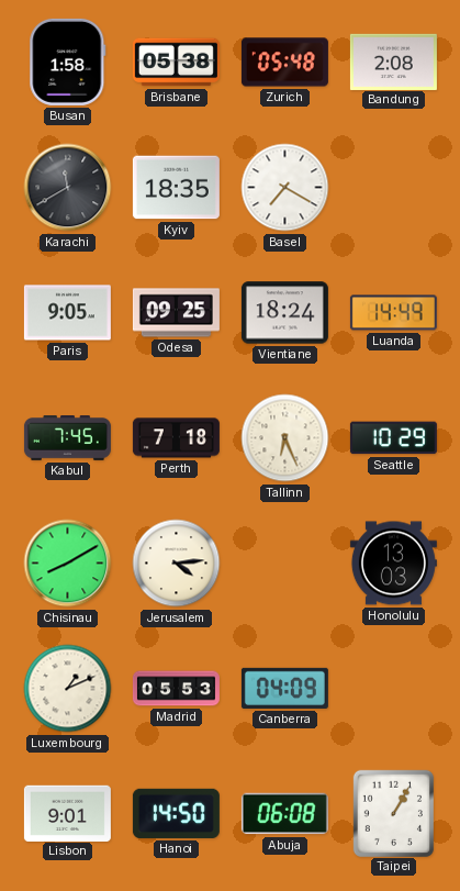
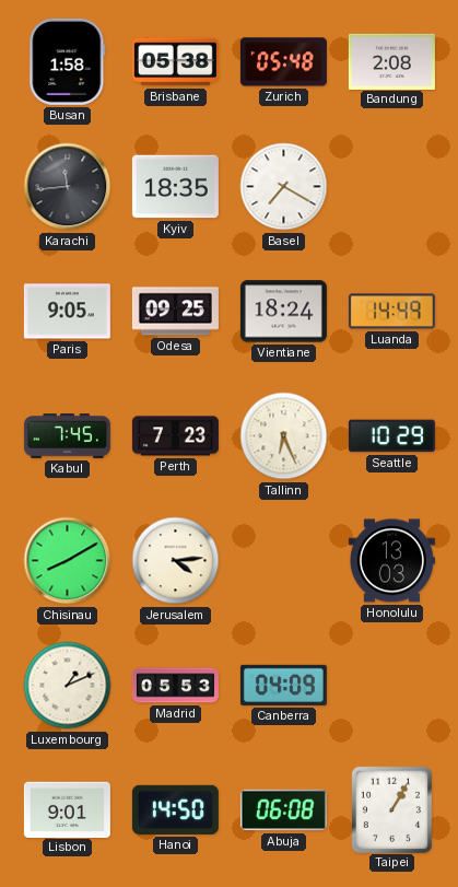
Karachi: 11:40 -> 11:44 (68, 187)
Perth: 7:18 -> 7:23 (175, 436)
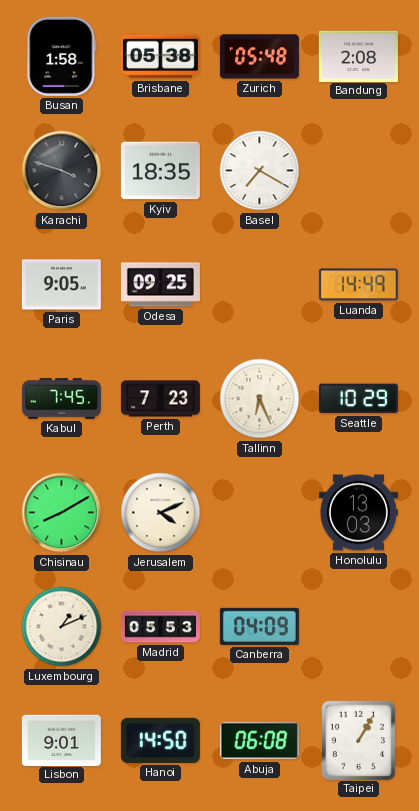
Karachi: 11:44 -> 3:48 (62, 171)
Vientiane: 18:24 -> none (283, 312)
Jerusalem: 4:14 -> 4:11 (161, 513)
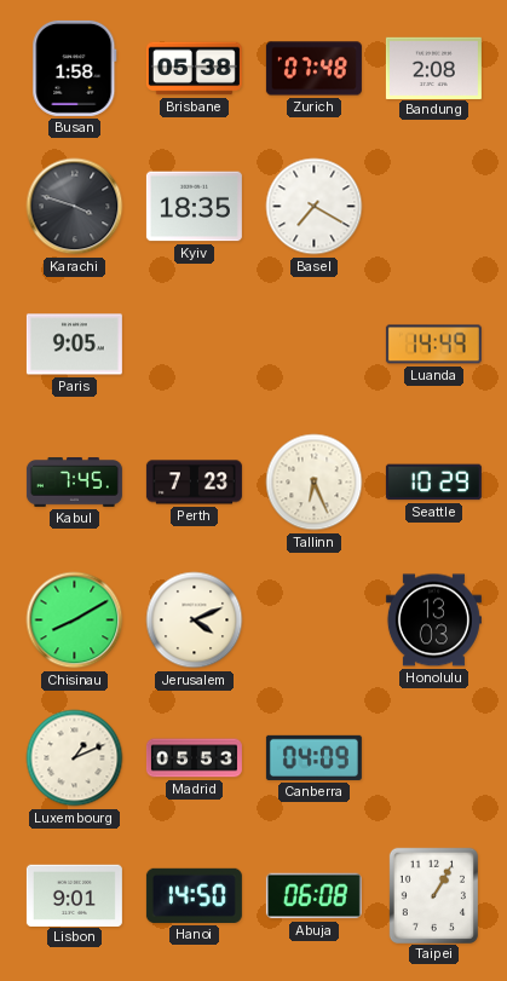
Zurich: 05:48 -> 07:48 (313, 69)
Odesa: 09:25 -> none (160, 285)
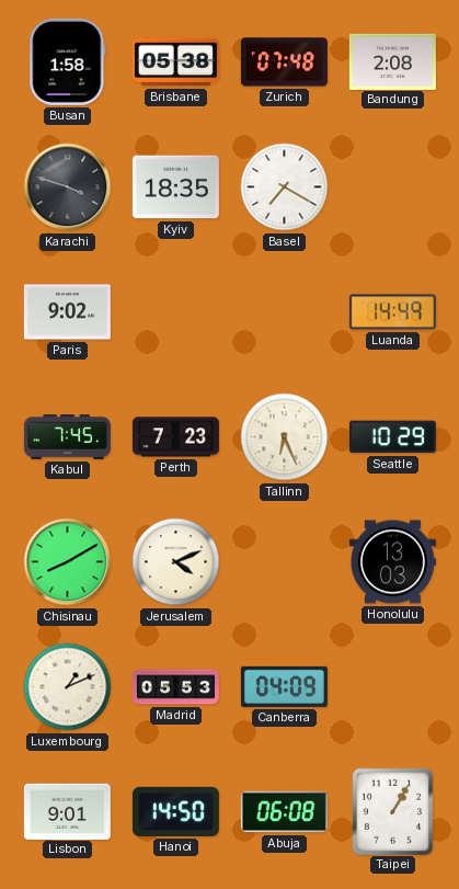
Paris: 9:05 -> 9:02 (67, 312)
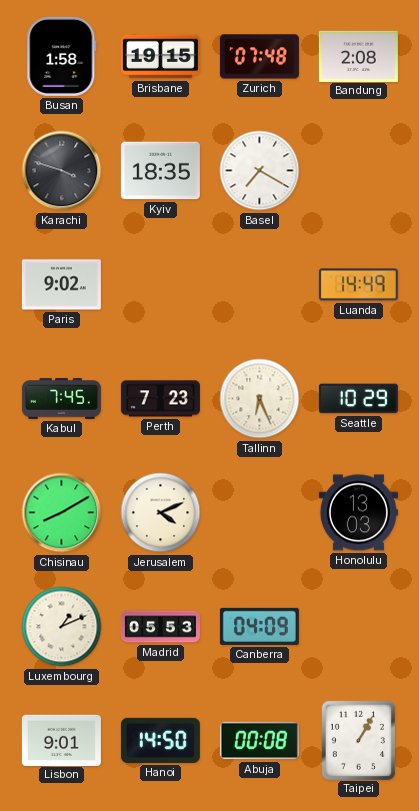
Brisbane: 05:38 -> 19:15 (160, 57)
Abuja: 06:08 -> 00:08 (259, 741)
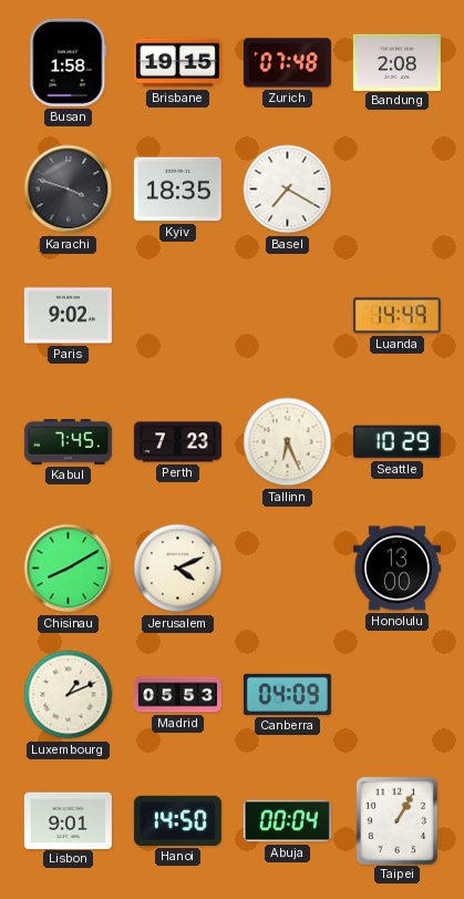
Honolulu: 13:03 -> 13:00 (396, 569)
Abuja: 00:08 -> 00:04 (287, 821)
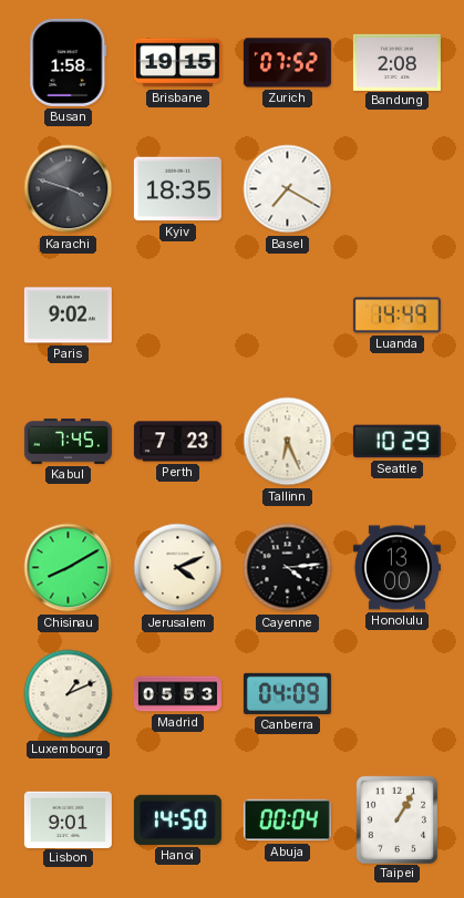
Zurich: 07:48 -> 07:52 (287, 63)
Cayenne: none -> 4:14 (288, 568)
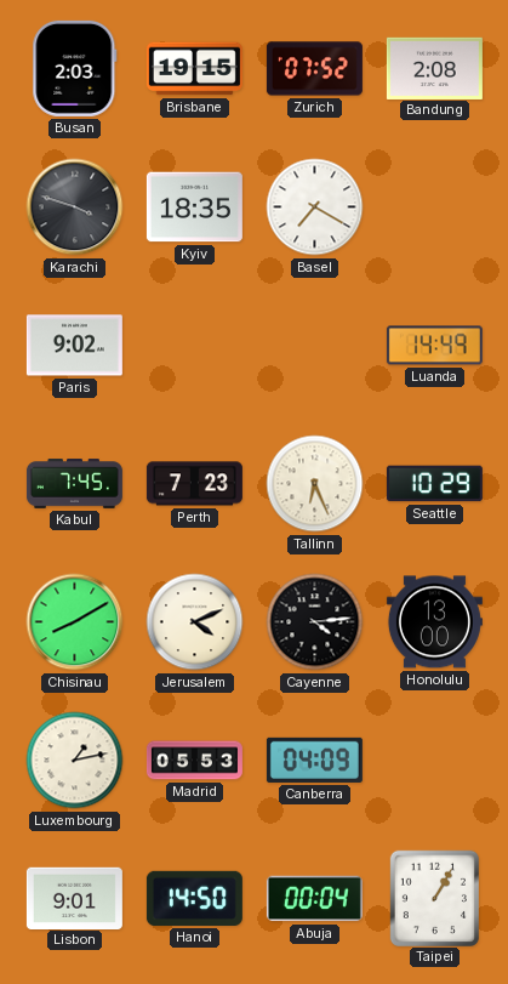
Busan: 1:58 -> 2:03 (75, 68)
Luxembourg: 1:11 -> 1:13 (75, 761)
